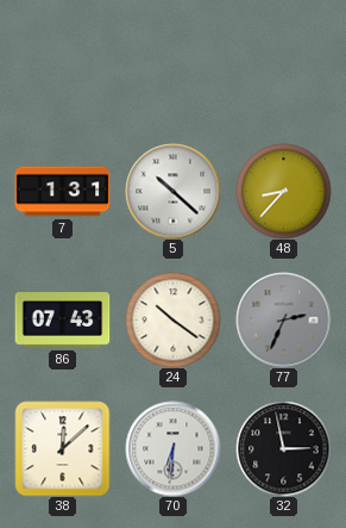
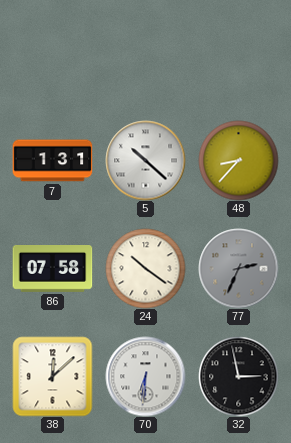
86: 07:43 -> 07:58 (52, 269)
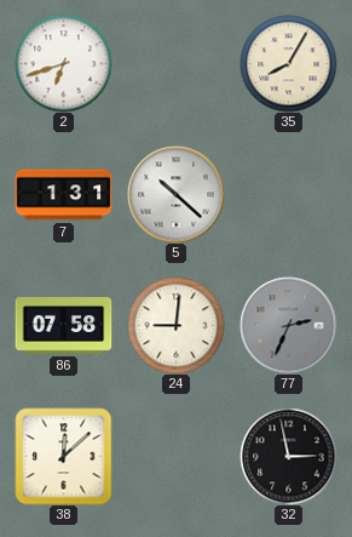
2: none -> 6:42 (63, 63)
35: none -> 8:05 (288, 63)
48: 8:37 -> none (238, 160)
24: 10:21 -> 9:01 (175, 325)
70: 6:31 -> none (145, 376)
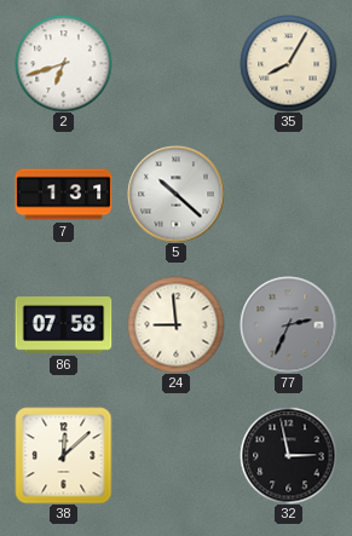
24: 9:01 -> 8:59 (175, 324)
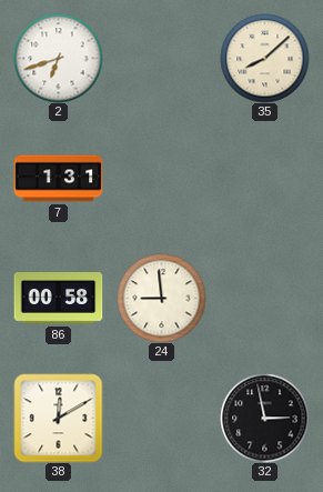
35: 8:05 -> 8:08 (264, 58)
5: 10:22 -> none (175, 194)
86: 07:58 -> 00:58 (58, 299)
77: 2:34 -> none (288, 324)
38: 12:08 -> 12:10 (58, 418)
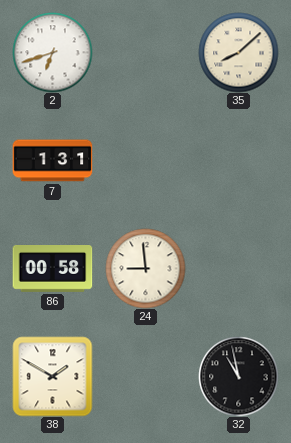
38: 12:10 -> 1:50 (52, 376)
32: 2:58 -> 10:58 (238, 376)
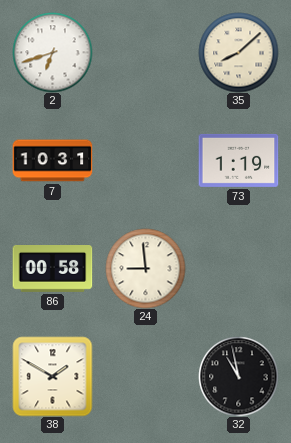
7: 1:31 -> 10:31 (52, 161)
73: none -> 1:19 (238, 160)
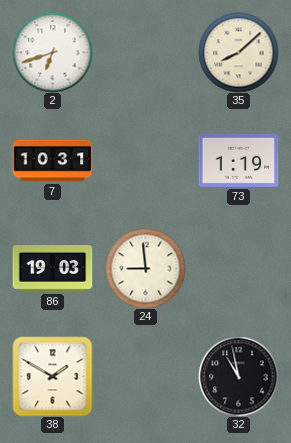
86: 00:58 -> 19:03 (52, 269)
